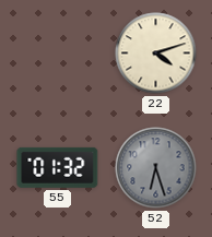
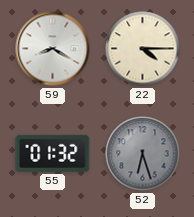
59: none -> 8:20 (53, 49)
22: 4:12 -> 4:15 (143, 49)
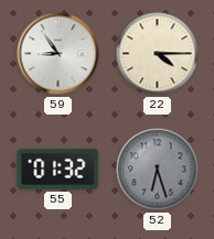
59: 8:20 -> 8:54 (58, 54)
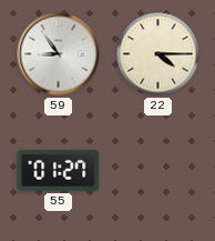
55: 01:32 -> 01:27 (59, 170)
52: 6:27 -> none (158, 170)
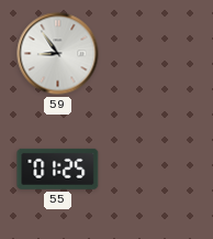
22: 4:15 -> none (158, 54)
55: 01:27 -> 01:25 (58, 169)
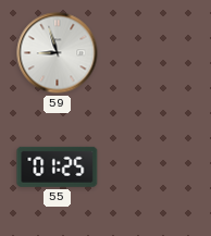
59: 8:54 -> 8:57 (58, 53)
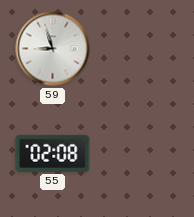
55: 01:25 -> 02:08 (53, 153)
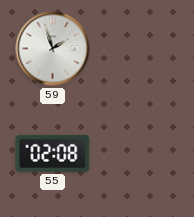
59: 8:57 -> 1:57 (53, 49)
